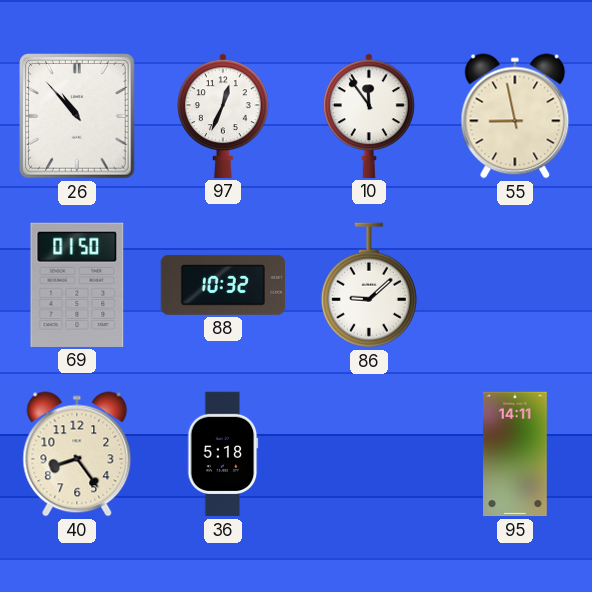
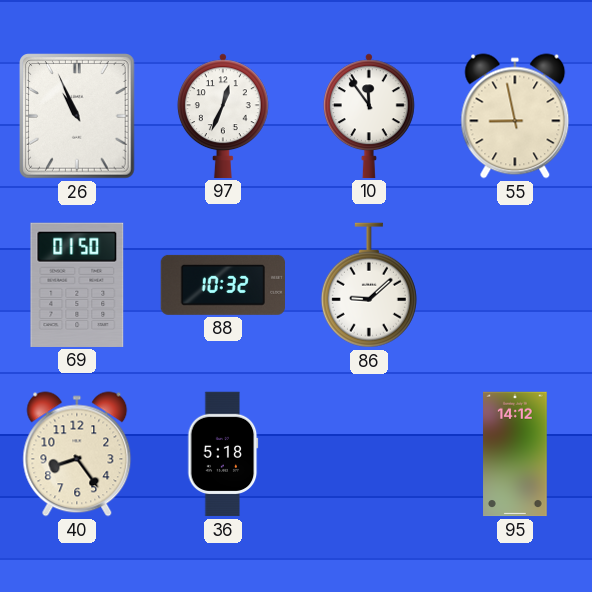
26: 10:53 -> 10:56 (77, 116)
95: 14:11 -> 14:12 (515, 454)
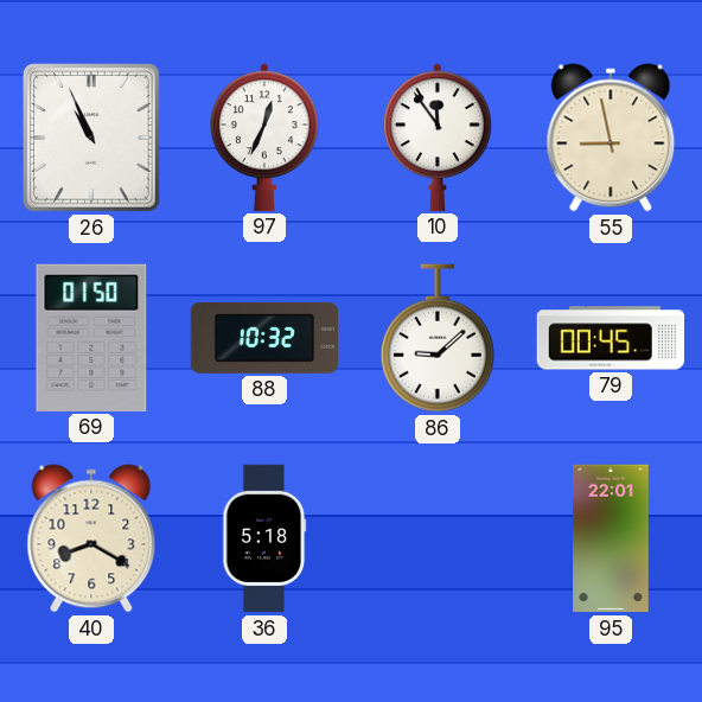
79: none -> 00:45 (611, 338)
40: 8:24 -> 8:20 (91, 538)
95: 14:12 -> 22:01 (611, 538)
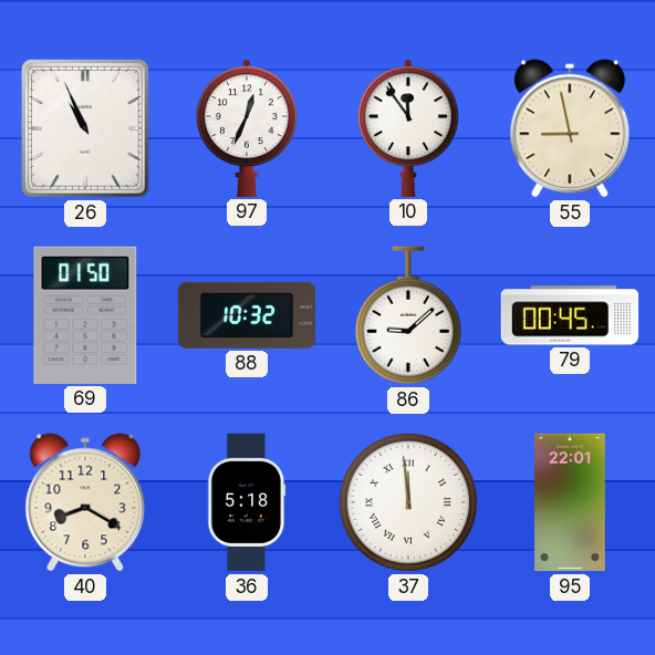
37: none -> 11:59 (408, 502)
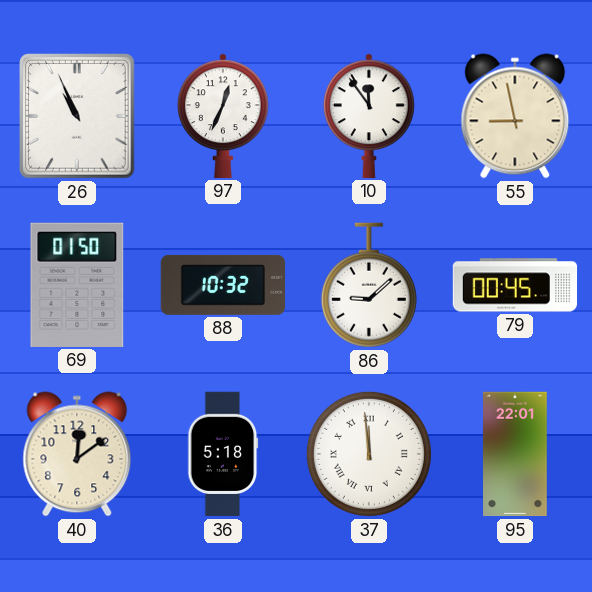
40: 8:20 -> 12:09 (77, 454)
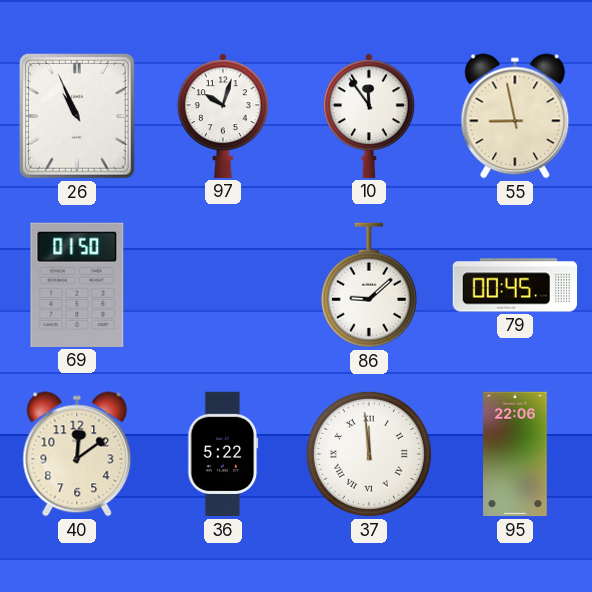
97: 12:34 -> 10:03 (223, 116)
88: 10:32 -> none (222, 285)
36: 5:18 -> 5:22 (223, 454)
95: 22:01 -> 22:06 (515, 454)
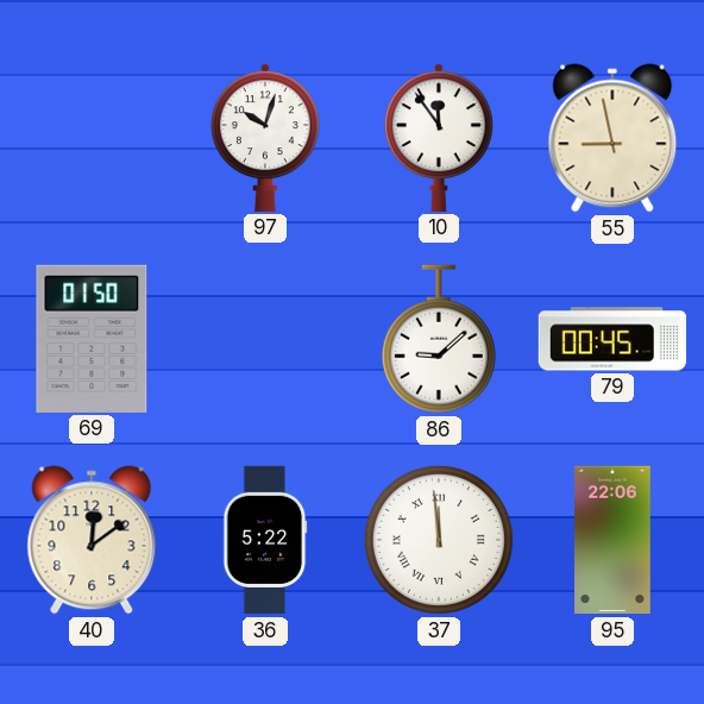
26: 10:56 -> none (77, 116)
